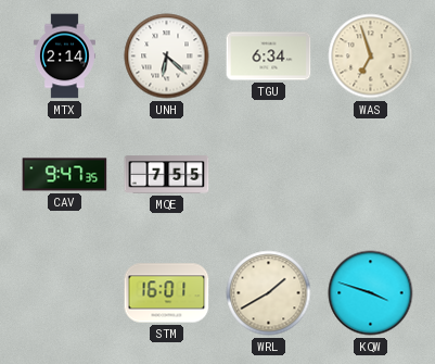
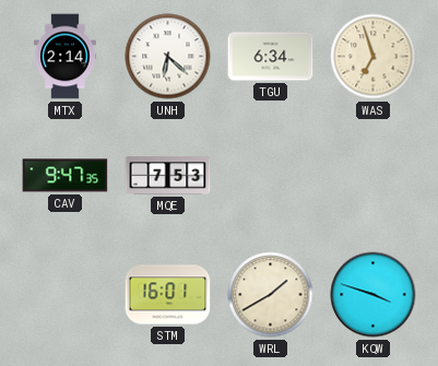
MQE: 7:55 -> 7:53 (168, 176)
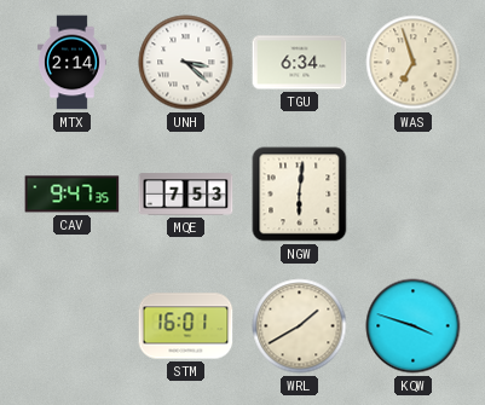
UNH: 6:22 -> 3:22 (186, 63)
NGW: none -> 6:01 (300, 195)
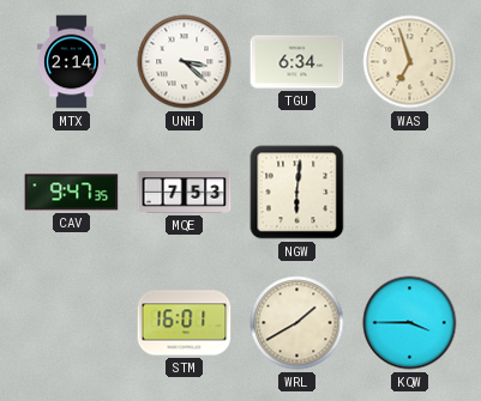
KQW: 3:48 -> 3:45 (410, 323)
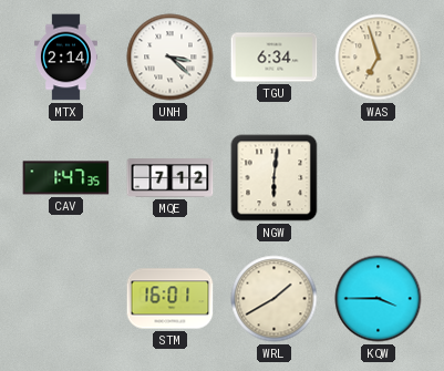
CAV: 9:47 -> 1:47 (66, 178)
MQE: 7:53 -> 7:12 (171, 178)
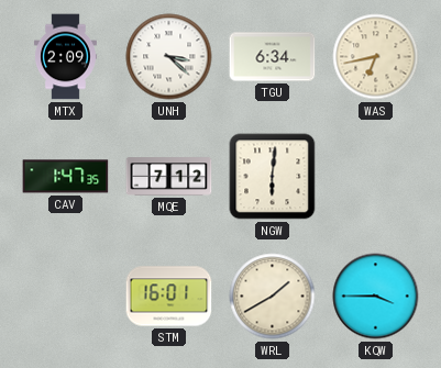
MTX: 2:14 -> 2:09 (65, 57)
WAS: 6:57 -> 6:43 (376, 57)
